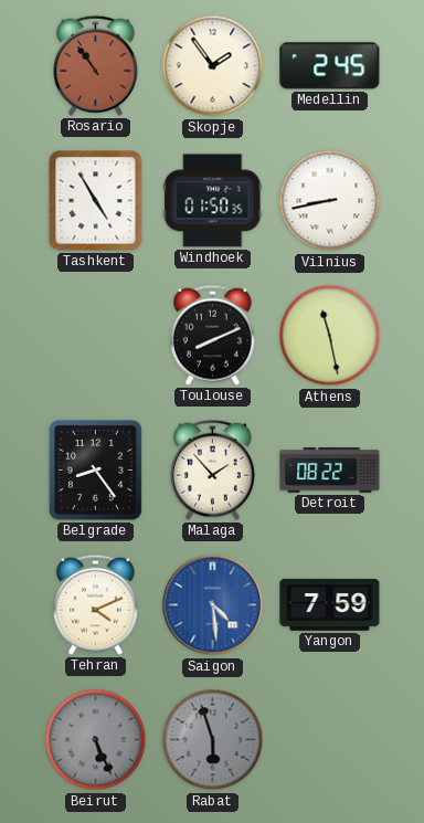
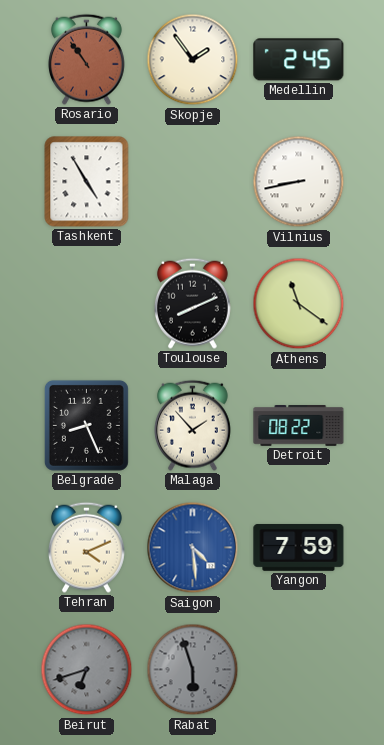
Windhoek: 01:50 -> none (213, 201)
Athens: 11:28 -> 11:21 (299, 304)
Belgrade: 8:24 -> 8:26 (86, 425)
Beirut: 5:26 -> 6:42 (87, 670)
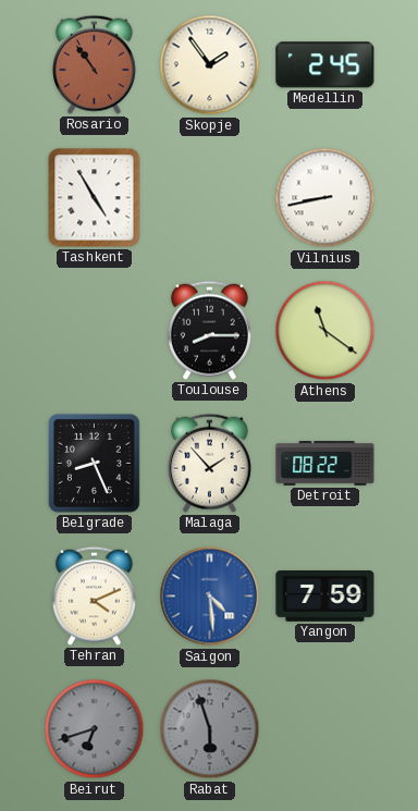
Toulouse: 8:11 -> 8:15 (209, 330)
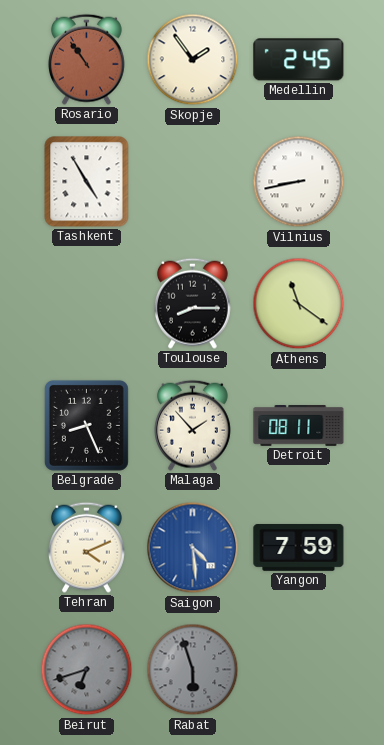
Detroit: 08:22 -> 08:11 (299, 426)
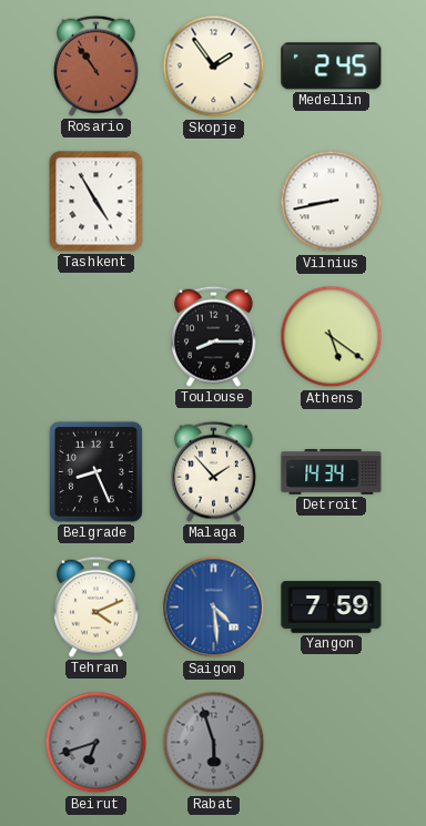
Athens: 11:21 -> 5:21 (332, 337)
Detroit: 08:11 -> 14:34 (332, 472)
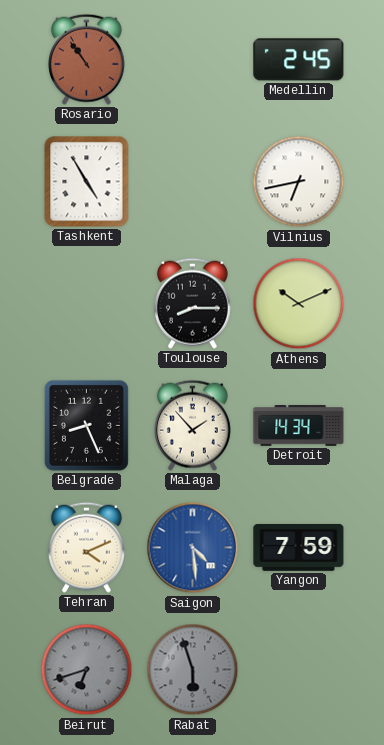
Skopje: 1:54 -> none (214, 67)
Vilnius: 8:43 -> 6:43 (299, 182)
Athens: 5:21 -> 10:11 (299, 304)
